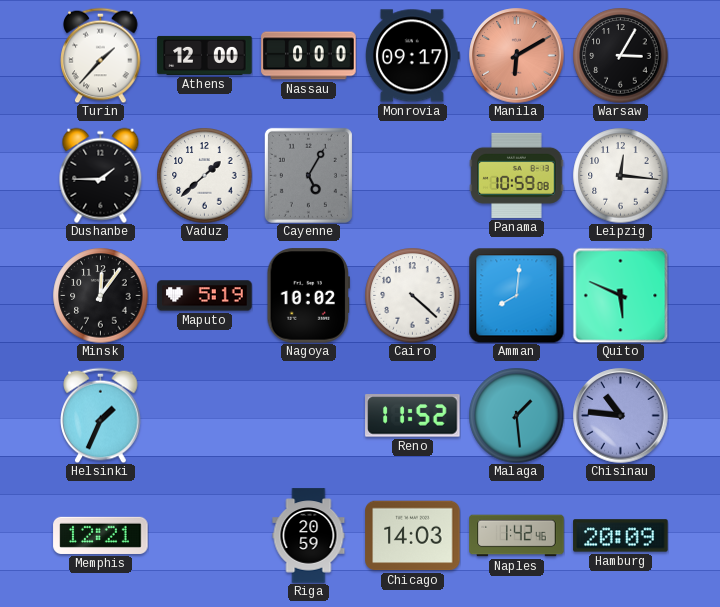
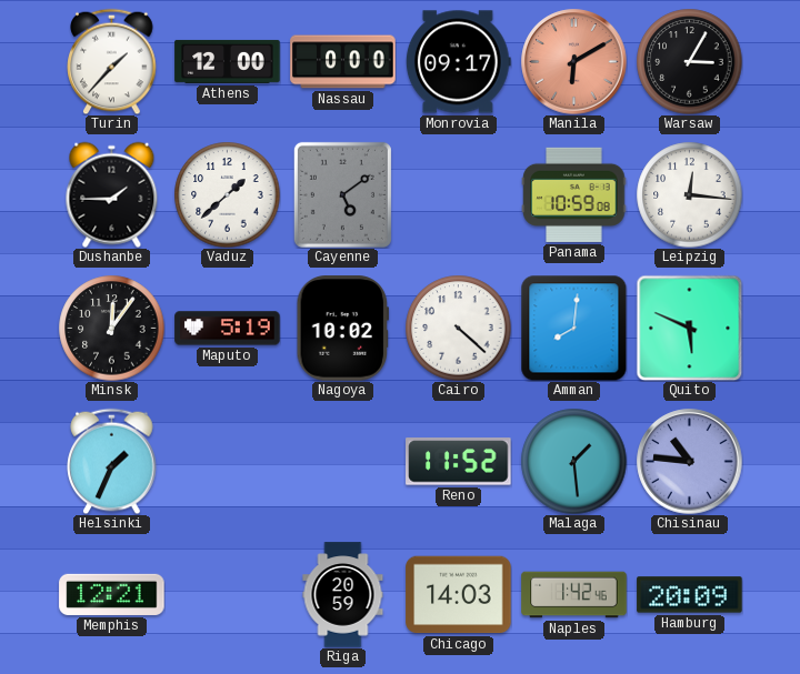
Cayenne: 5:05 -> 5:09 (342, 194)
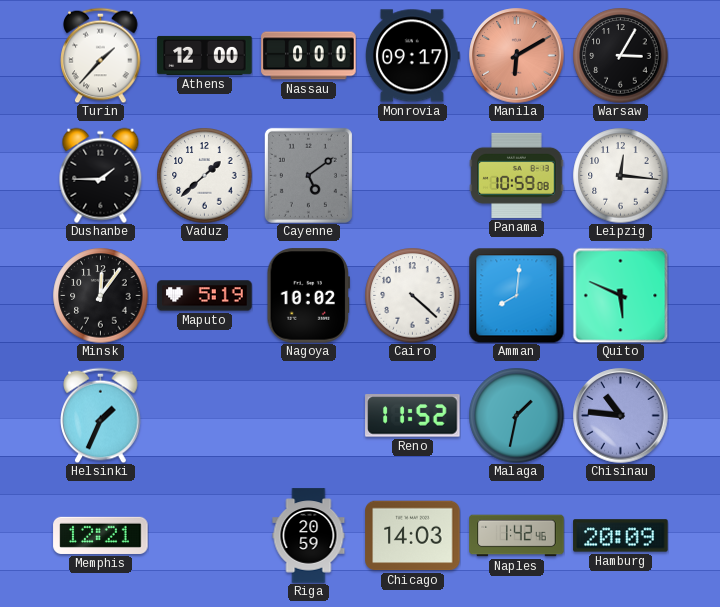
Malaga: 1:29 -> 1:32 (516, 415)
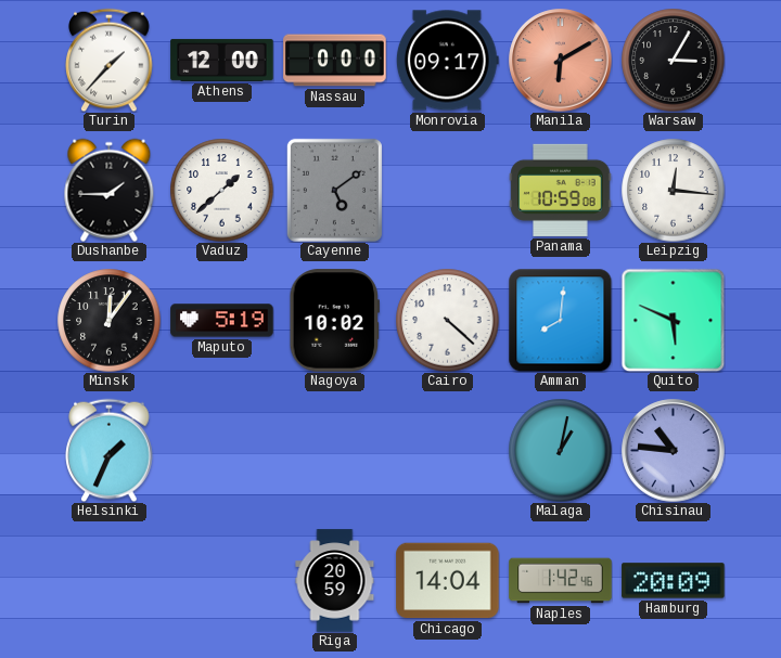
Reno: 11:52 -> none (413, 416)
Malaga: 1:32 -> 1:02 (560, 450)
Memphis: 12:21 -> none (101, 535)
Chicago: 14:03 -> 14:04 (448, 581)
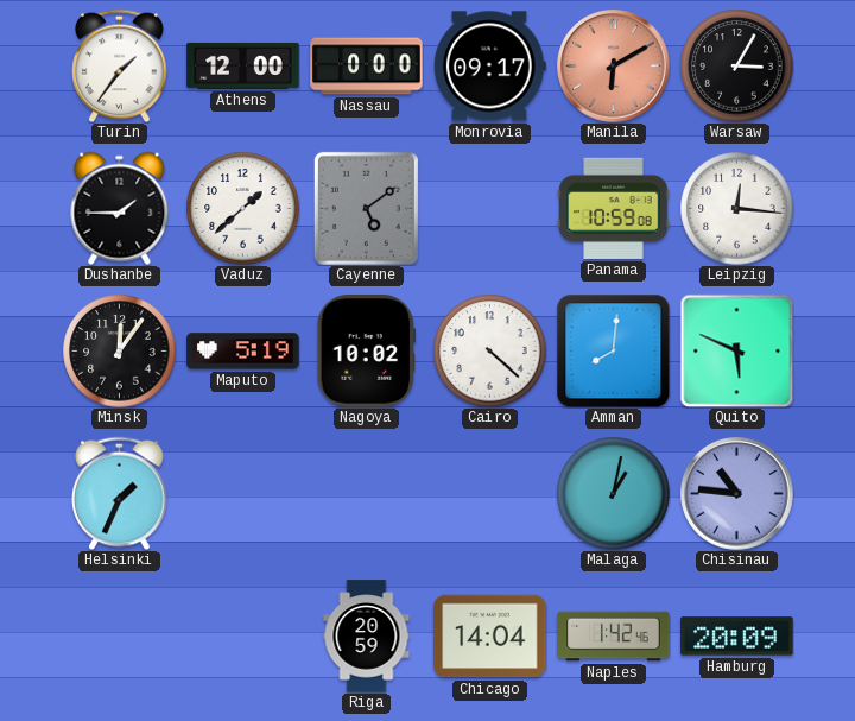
Turin: 1:37 -> 1:36 (120, 65)
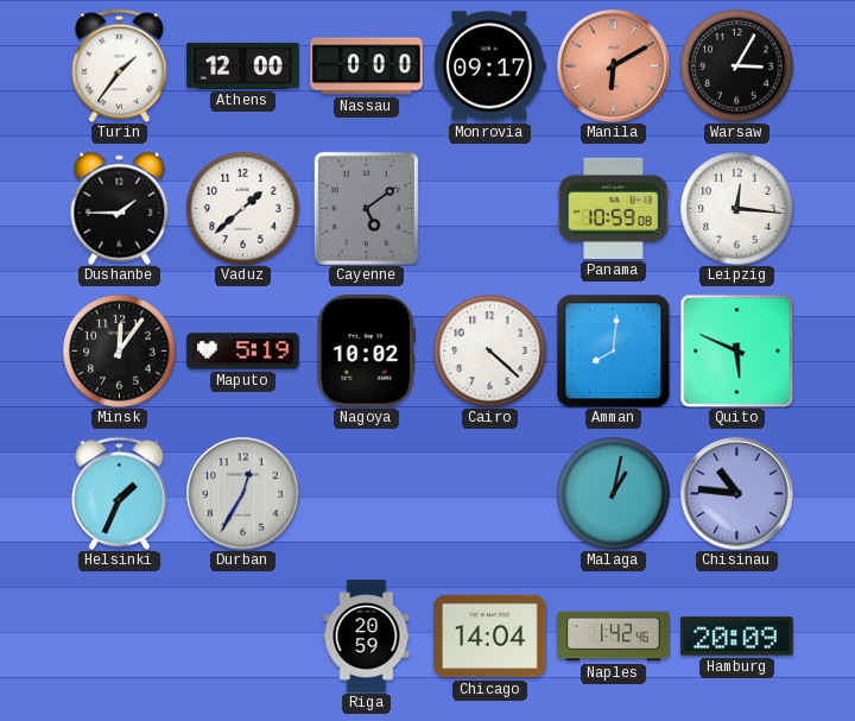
Durban: none -> 12:35 (243, 494)
